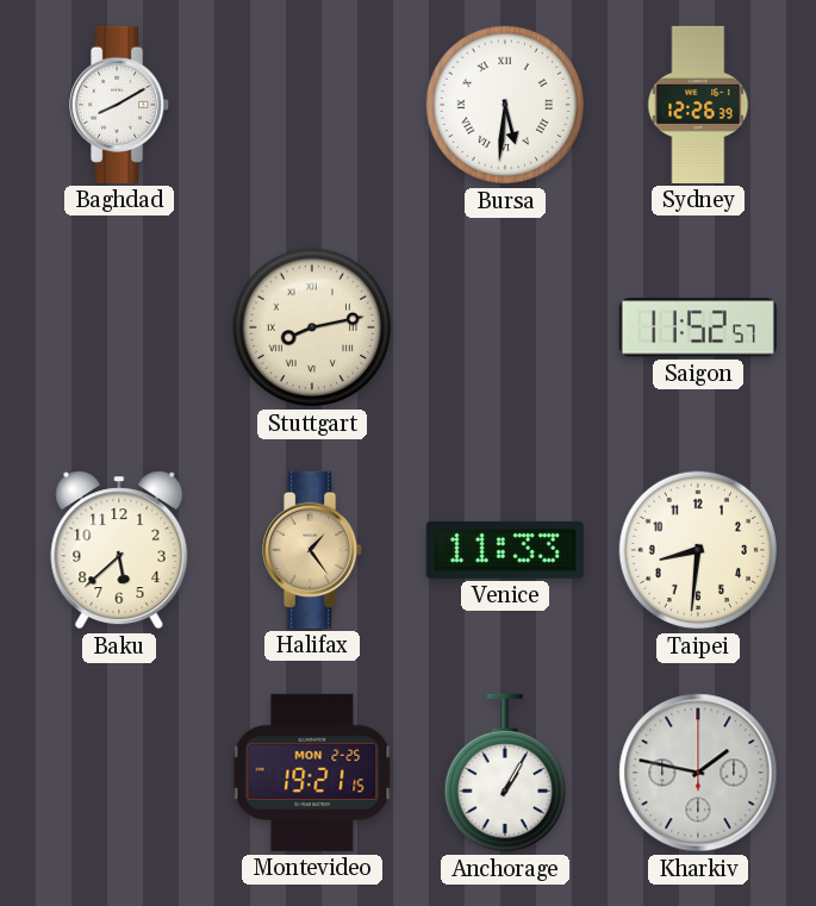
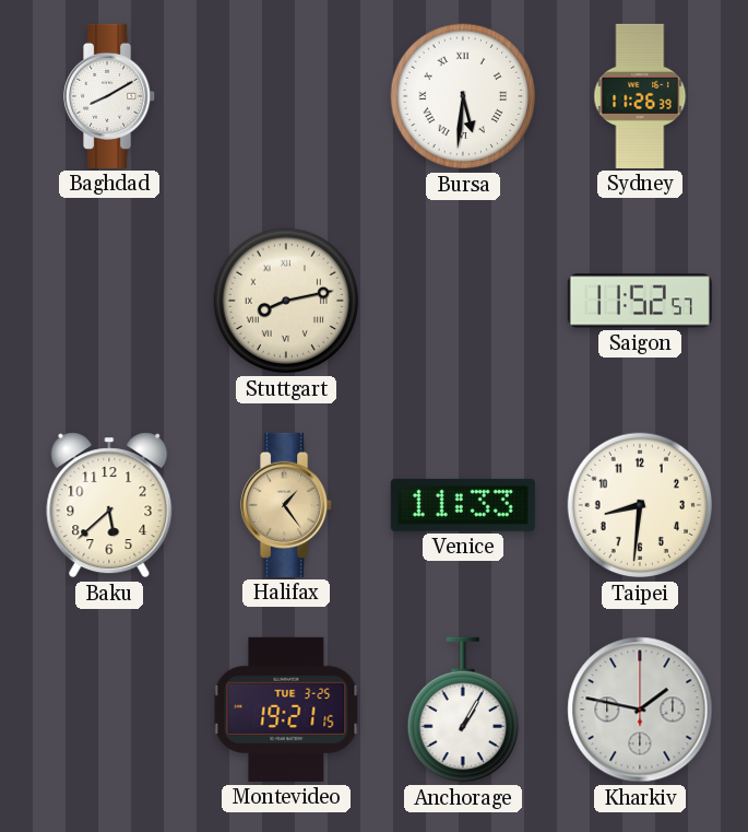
Sydney: 12:26 -> 11:26 (640, 96)
Montevideo date: MON 2-25 -> TUE 3-25 (286, 710)
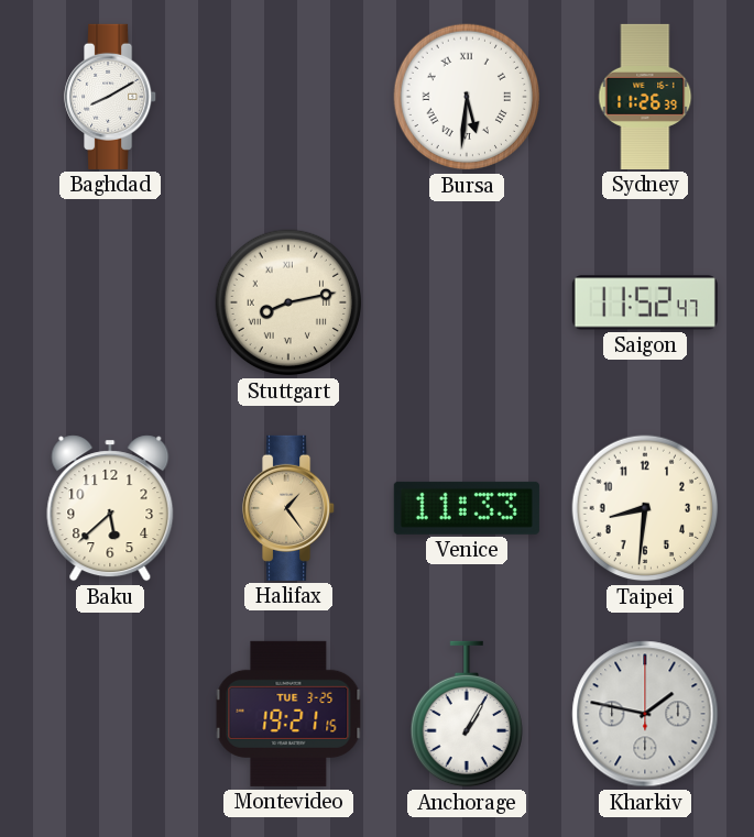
Saigon: 11:52:57 -> 11:52:47 (645, 302)
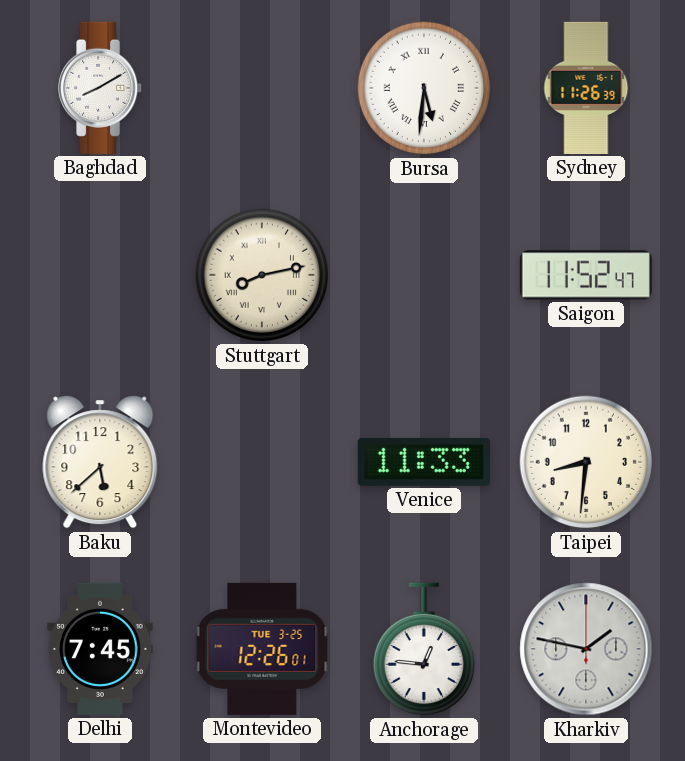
Halifax: 1:24 -> none (289, 508)
Delhi: none -> 7:45 (100, 649)
Montevideo: 19:21 -> 12:26 (262, 649)
Anchorage: 1:05 -> 12:46 (423, 649)
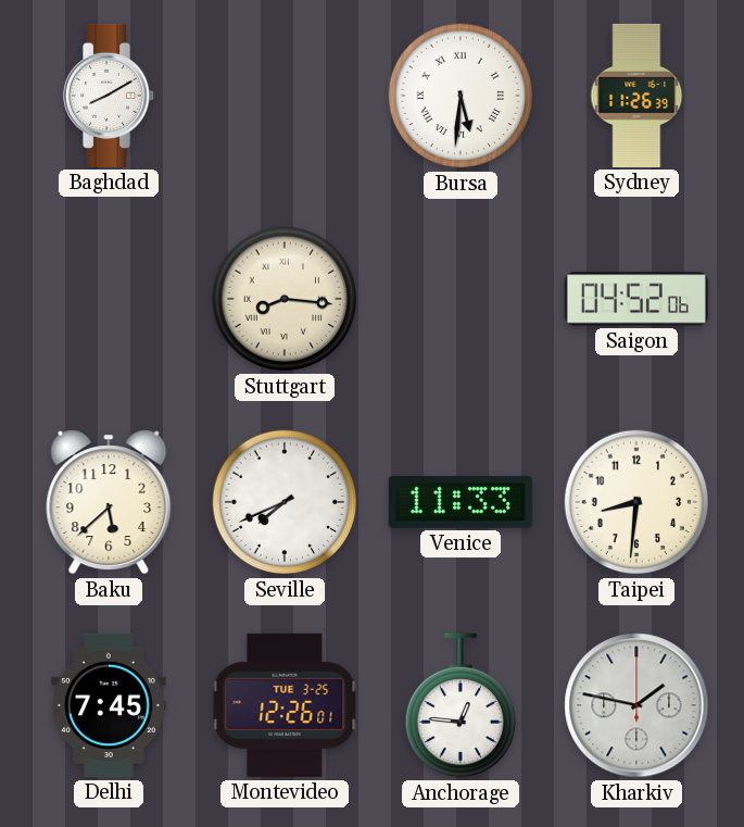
Stuttgart: 8:13 -> 8:16 (285, 299)
Saigon: 11:52 -> 04:52 (636, 299)
Seville: none -> 7:41 (285, 502)
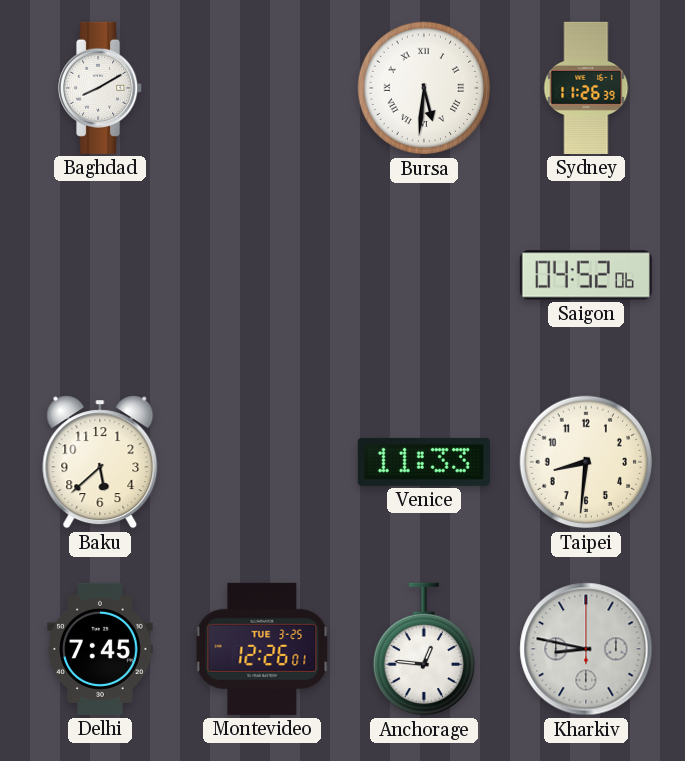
Stuttgart: 8:16 -> none (285, 299)
Seville: 7:41 -> none (285, 502)
Kharkiv: 1:47 -> 8:47 (586, 649)
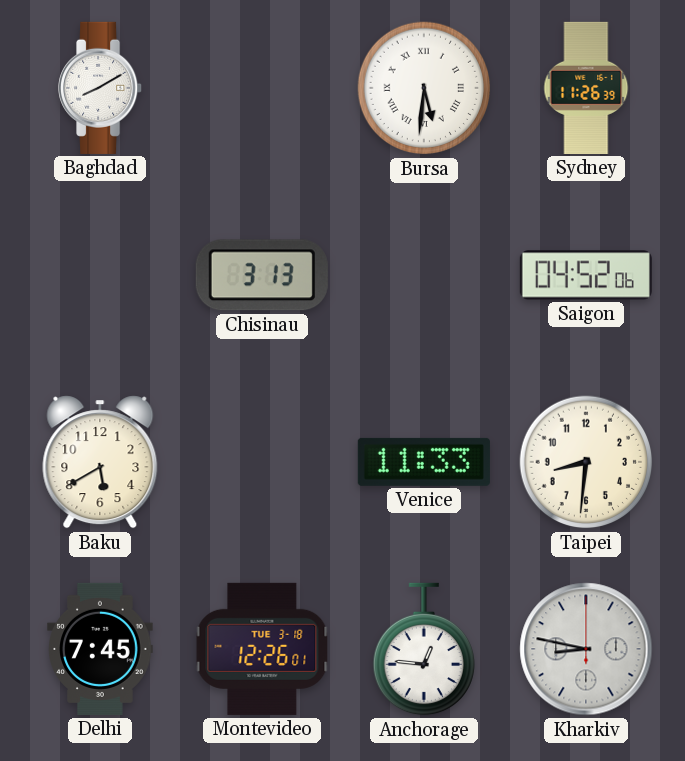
Chisinau: none -> 3:13 (262, 275)
Baku: 5:38 -> 5:40 (100, 462)
Montevideo date: TUE 3-25 -> TUE 3-18 (262, 649)
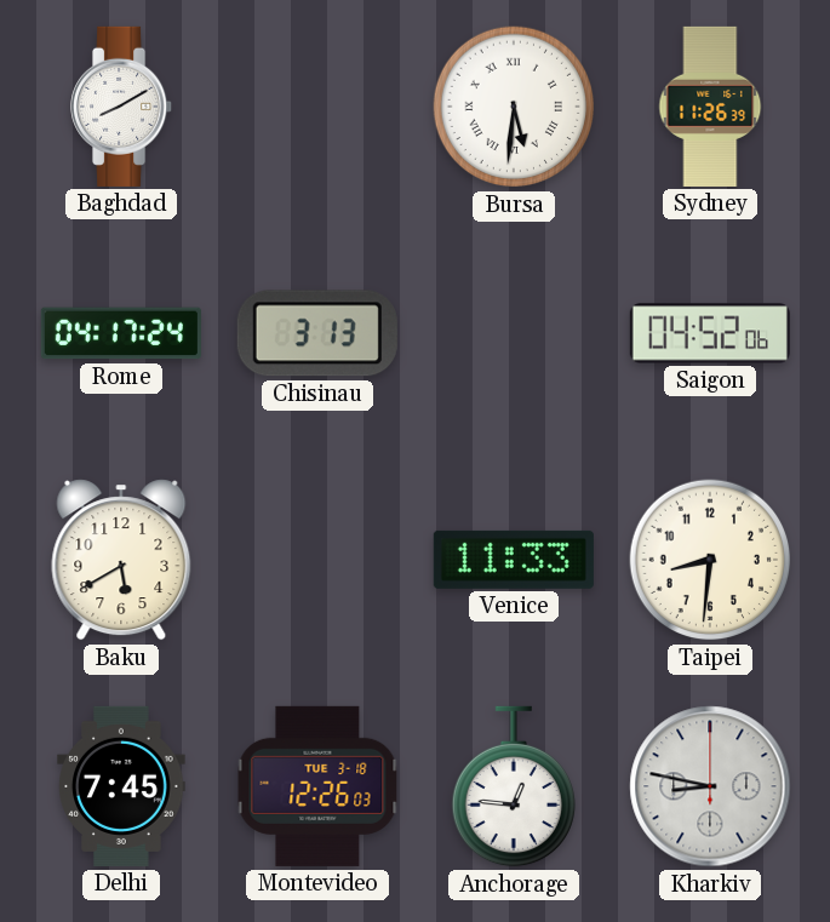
Rome: none -> 04:17 (121, 333)
Montevideo: 12:26:01 -> 12:26:03 (317, 786)
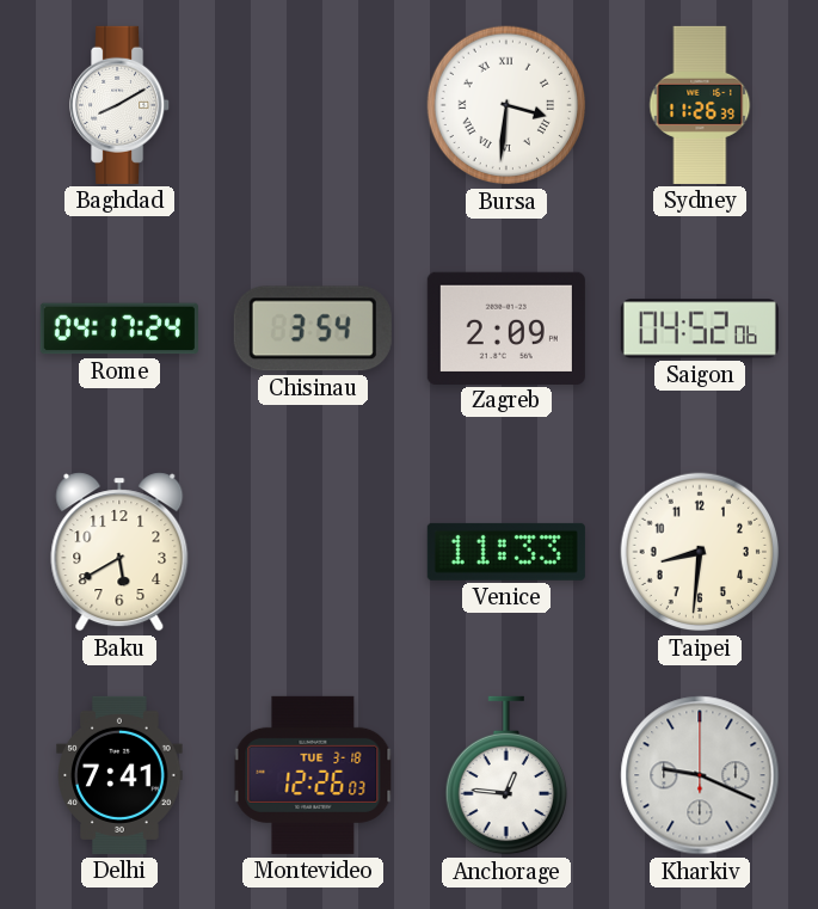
Bursa: 5:31 -> 3:31 (506, 105)
Chisinau: 3:13 -> 3:54 (313, 328)
Zagreb: none -> 2:09 (506, 327)
Delhi: 7:45 -> 7:41 (119, 775)
Kharkiv: 8:47 -> 9:19 (700, 775)
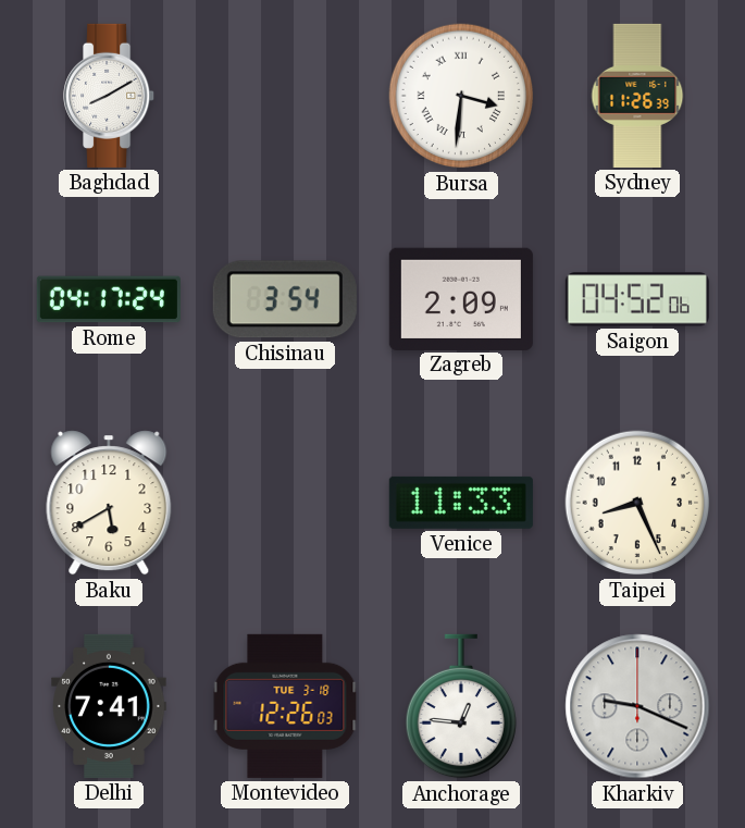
Taipei: 8:31 -> 8:26 (637, 503)
